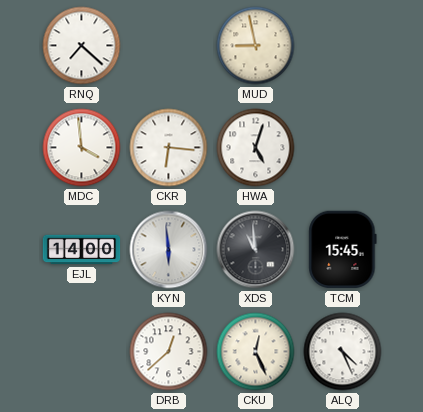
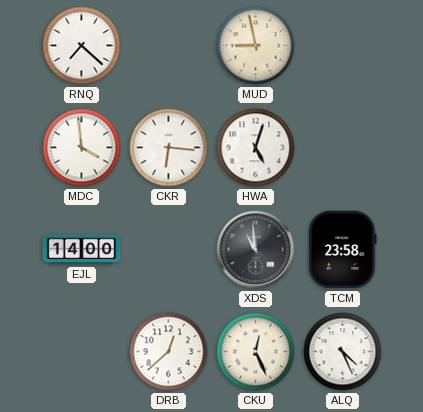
KYN: 5:59 -> none (169, 250)
TCM: 15:45 -> 23:58 (343, 250)
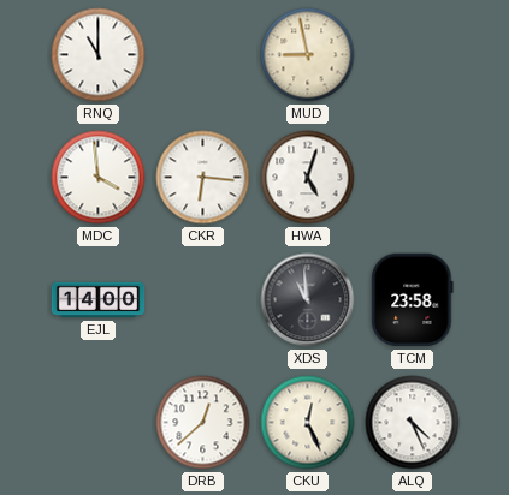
RNQ: 7:22 -> 11:00 (99, 55)
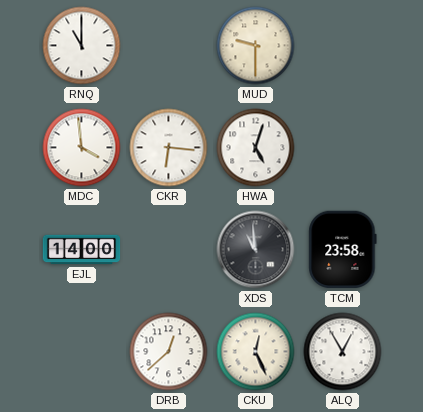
MUD: 8:58 -> 9:30 (256, 46)
ALQ: 4:26 -> 12:55 (343, 352)
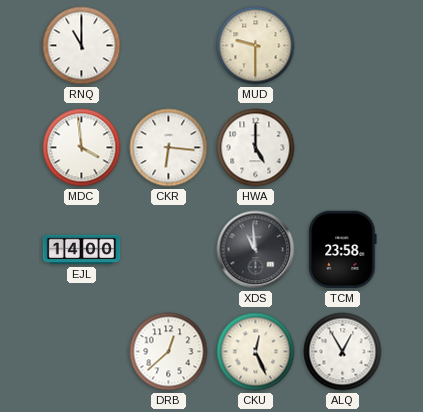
HWA: 5:03 -> 5:00 (256, 148)
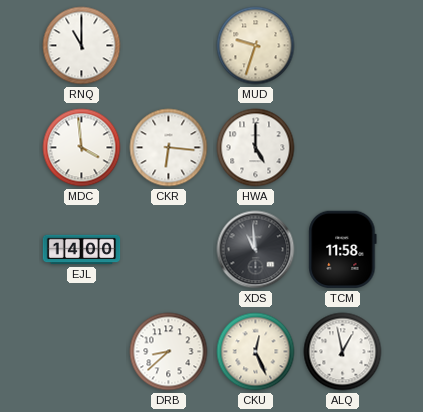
MUD: 9:30 -> 9:33 (256, 46)
TCM: 23:58 -> 11:58 (343, 250)
DRB: 12:38 -> 8:38 (169, 352)
ALQ: 12:55 -> 12:58 (343, 352)
